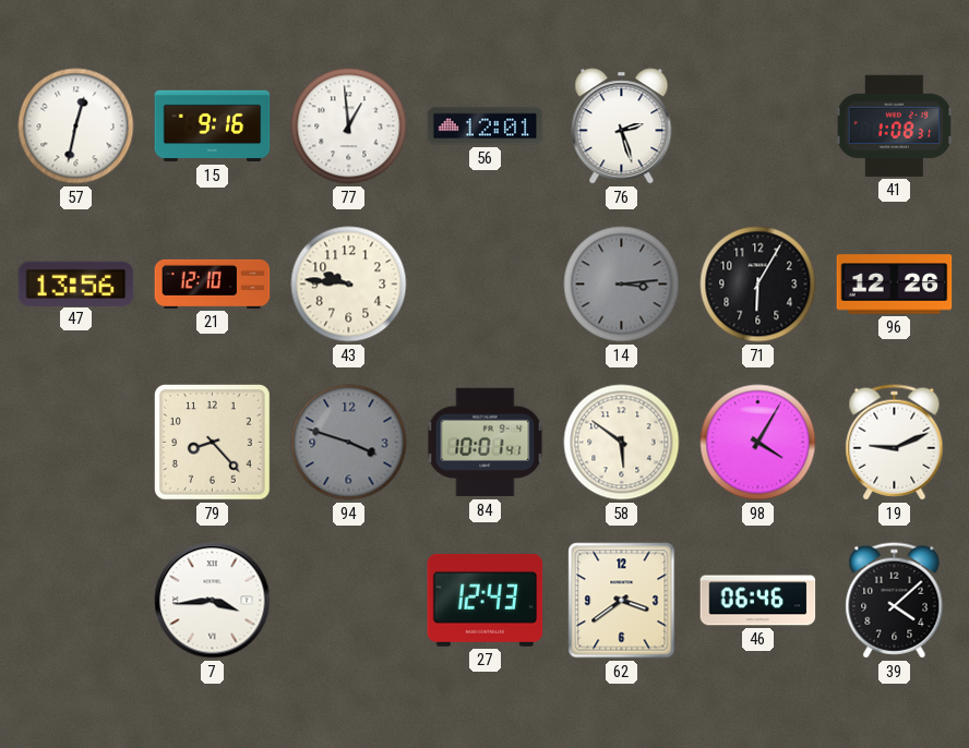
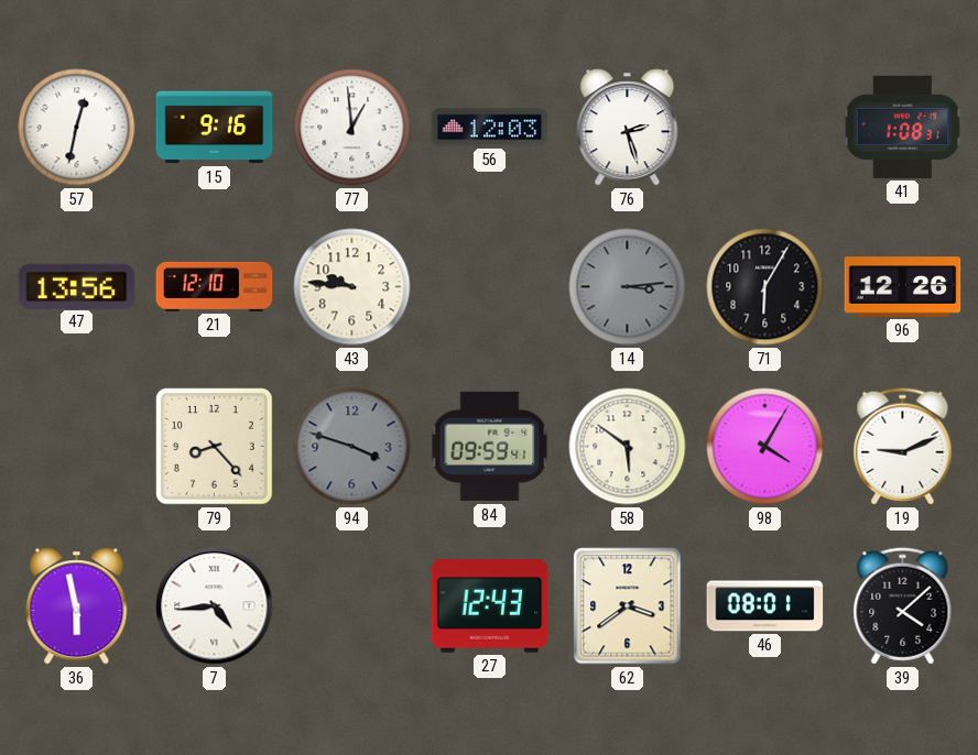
56: 12:01 -> 12:03 (490, 128)
84: 10:01 -> 09:59 (490, 447)
36: none -> 5:58 (77, 606)
7: 3:44 -> 4:44 (215, 606)
46: 06:46 -> 08:01 (765, 606)
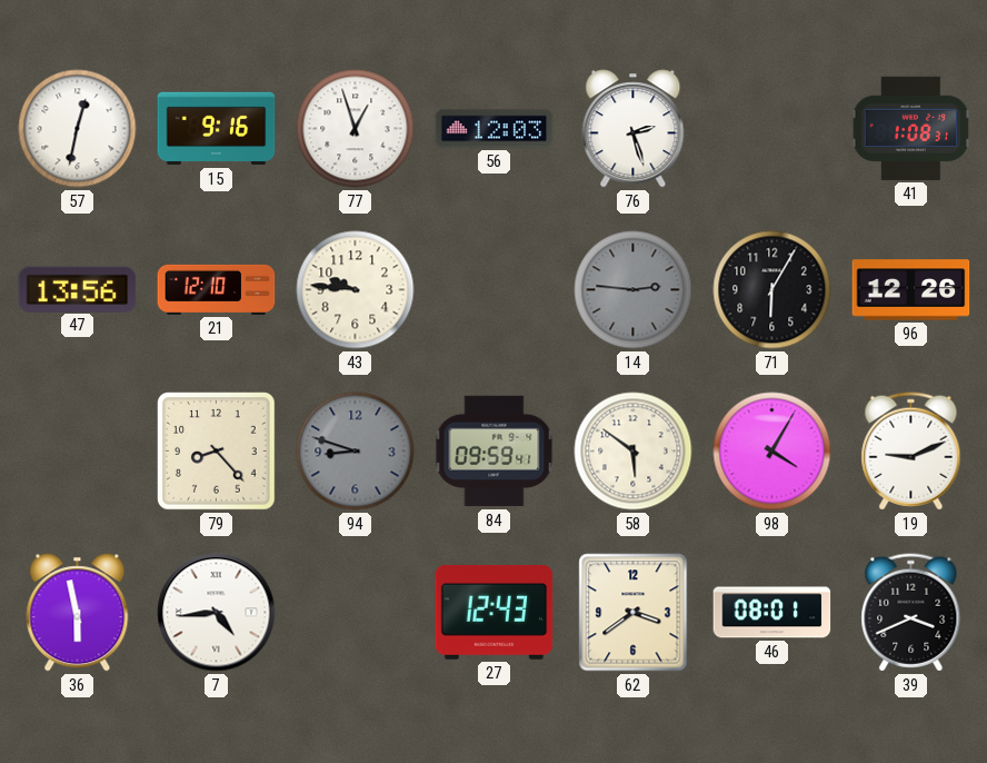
77: 12:59 -> 12:57 (356, 129)
14: 3:14 -> 2:46 (634, 290)
94: 3:48 -> 8:48 (356, 452)
39: 4:08 -> 3:41 (911, 613)
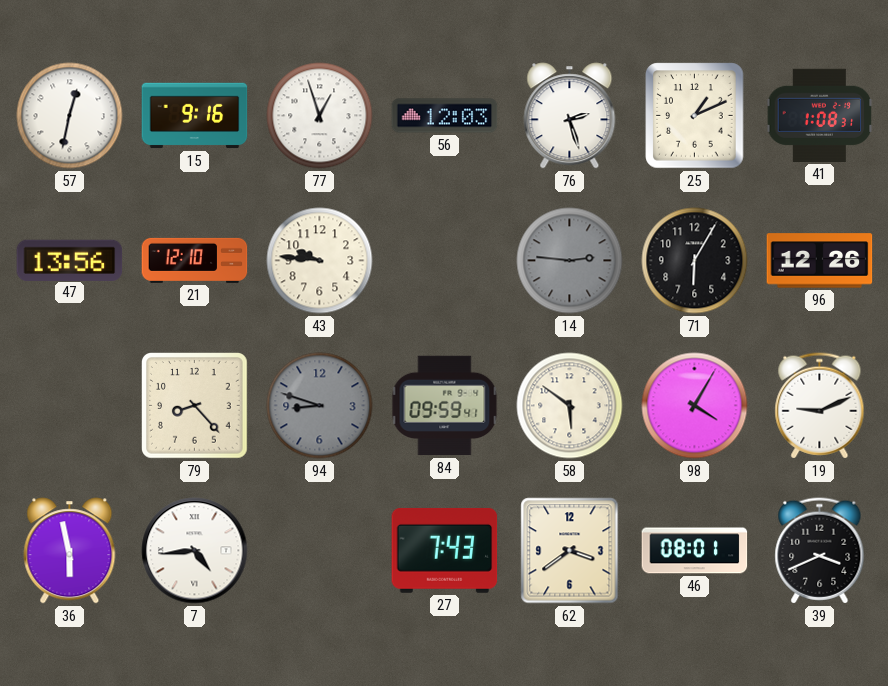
25: none -> 1:11 (695, 116)
27: 12:43 -> 7:43 (445, 550)
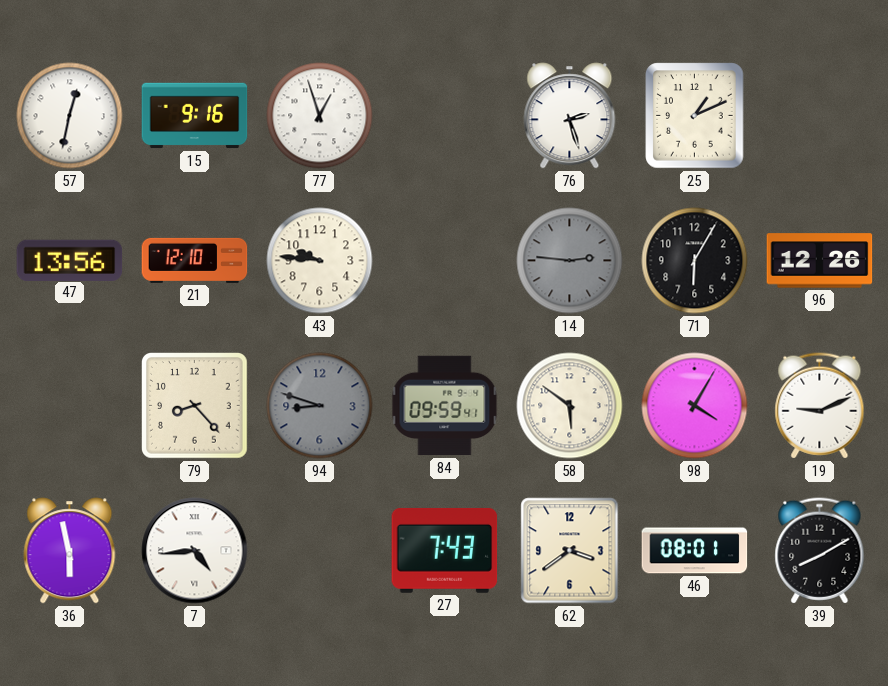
56: 12:03 -> none (445, 116)
41: 1:08 -> none (820, 115)
39: 3:41 -> 8:10 (820, 551)
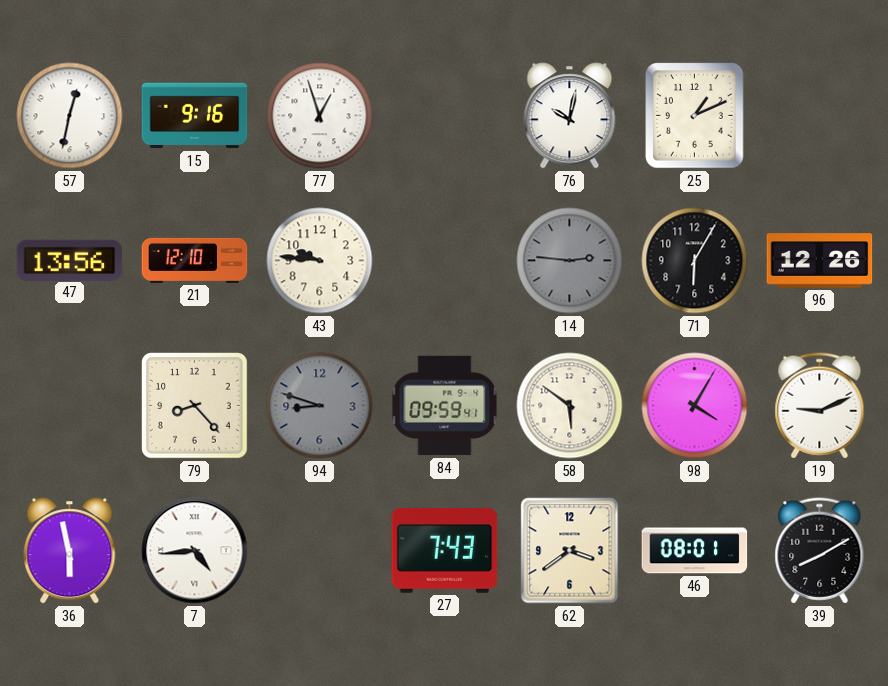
76: 2:27 -> 10:02 (570, 116)
